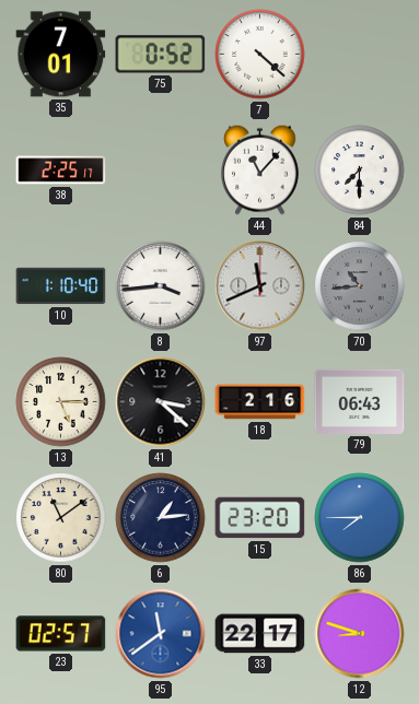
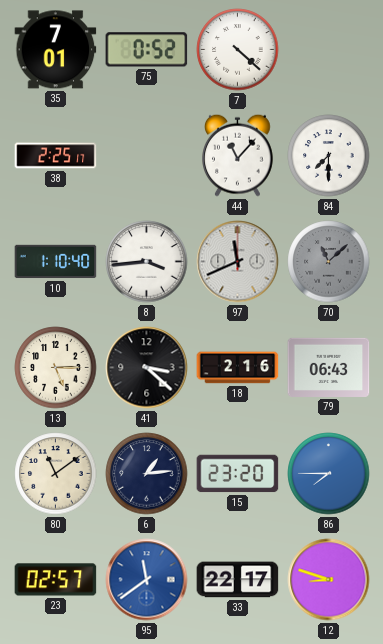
70: 10:44 -> 11:08 (329, 262)
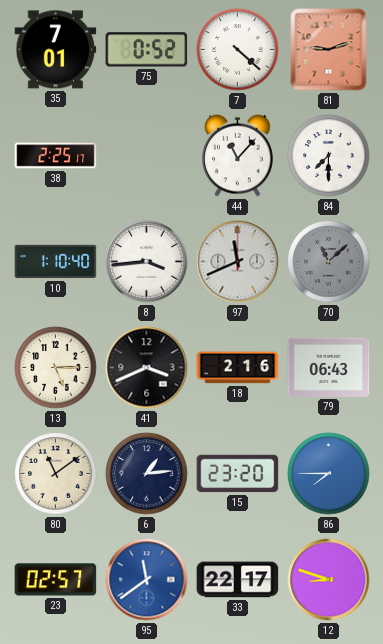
81: none -> 9:12 (329, 50)
41: 3:22 -> 3:41 (147, 368)
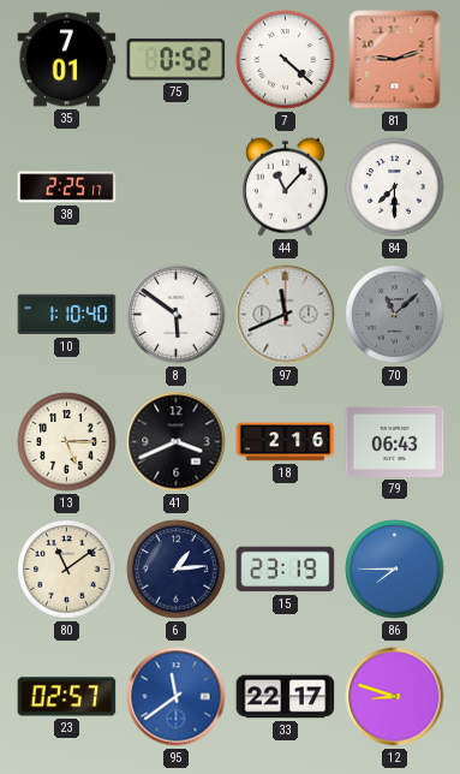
8: 3:44 -> 5:51 (177, 315)
15: 23:20 -> 23:19 (286, 570)
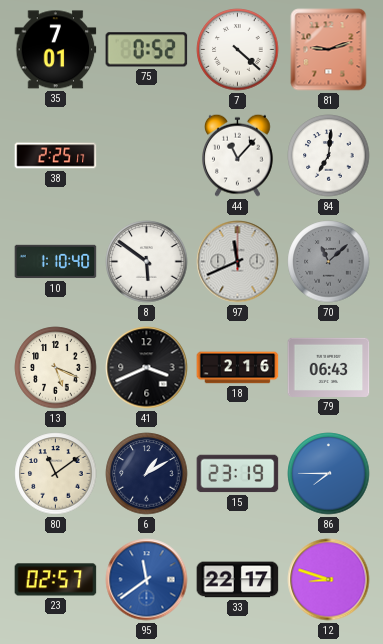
84: 7:30 -> 7:01 (329, 156)
13: 5:15 -> 5:19 (56, 368)
6: 1:14 -> 1:10 (147, 474)
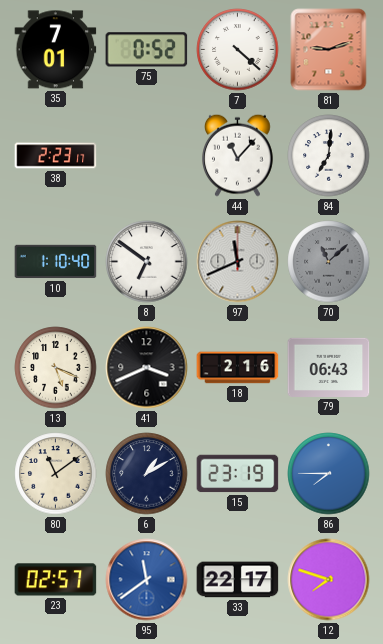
38: 2:25 -> 2:23 (56, 156)
8: 5:51 -> 6:51 (147, 262)
12: 8:48 -> 7:48 (329, 580)
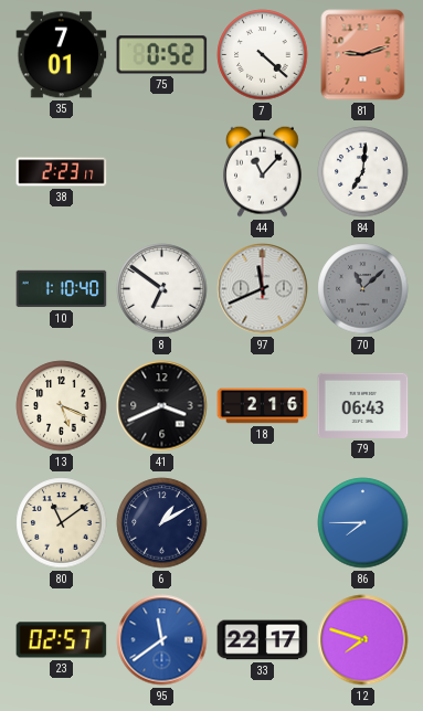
15: 23:19 -> none (238, 474)
